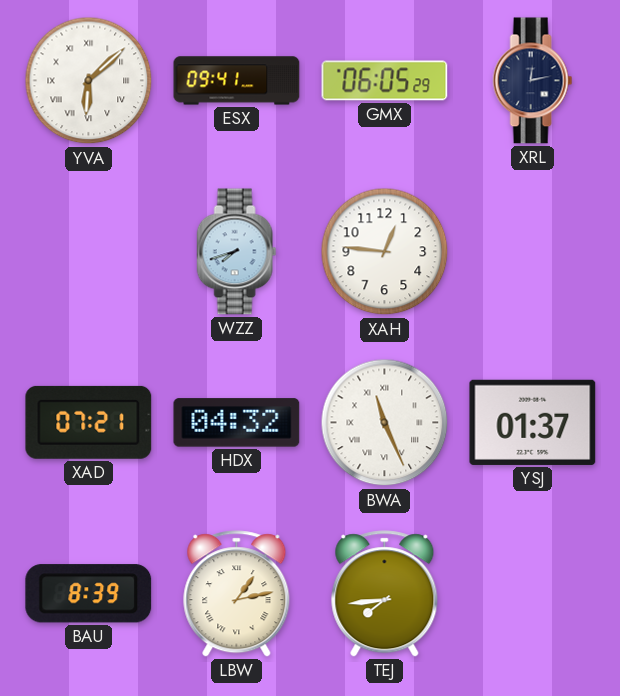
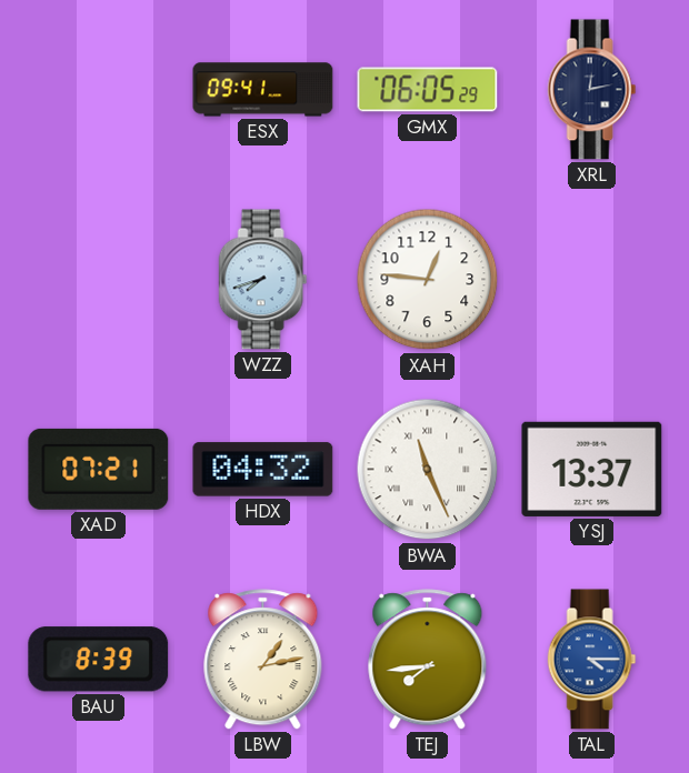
YVA: 6:08 -> none (89, 81)
YSJ: 01:37 -> 13:37 (592, 469)
TAL: none -> 4:15 (592, 660)
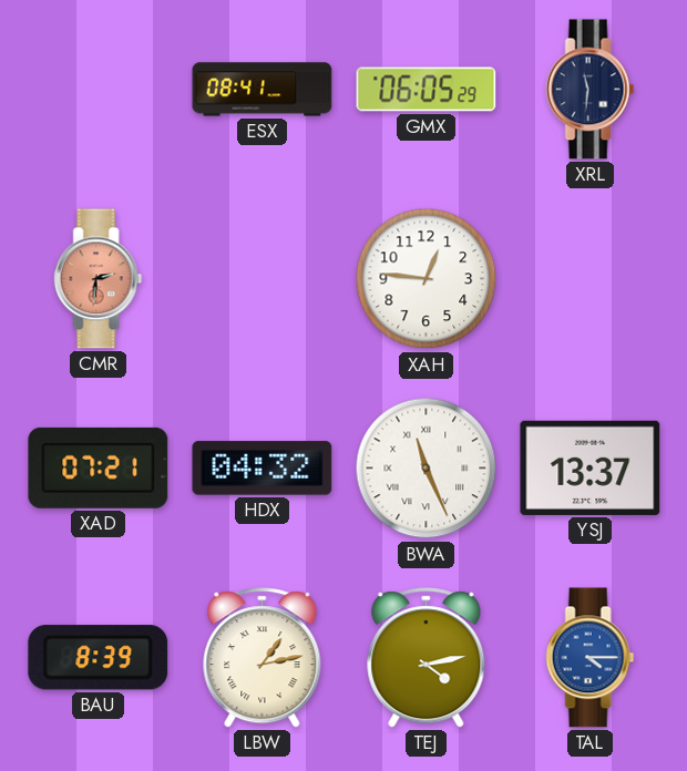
ESX: 09:41 -> 08:41 (263, 90)
XRL: 12:13 -> 11:31 (591, 90)
CMR: none -> 2:31 (99, 279)
WZZ: 7:42 -> none (263, 280)
TEJ: 7:44 -> 4:13 (427, 658)
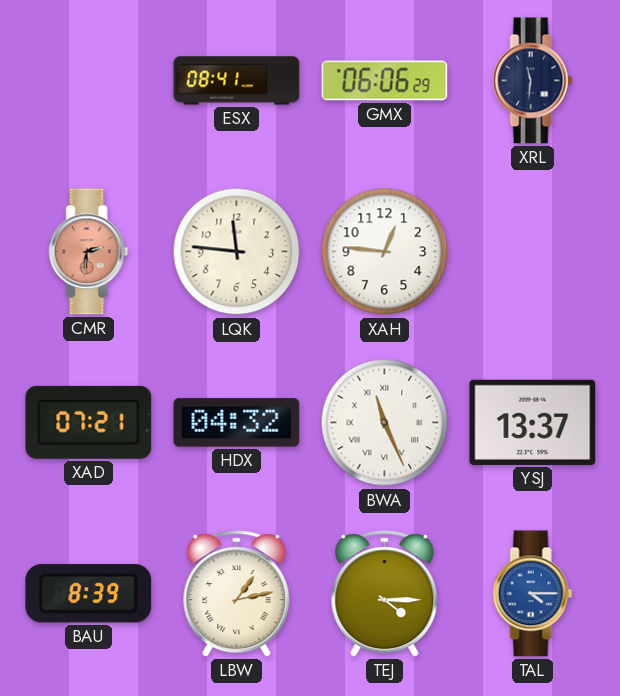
GMX: 06:05 -> 06:06 (385, 81)
LQK: none -> 11:46 (237, 252)
TEJ: 4:13 -> 4:15 (385, 594)
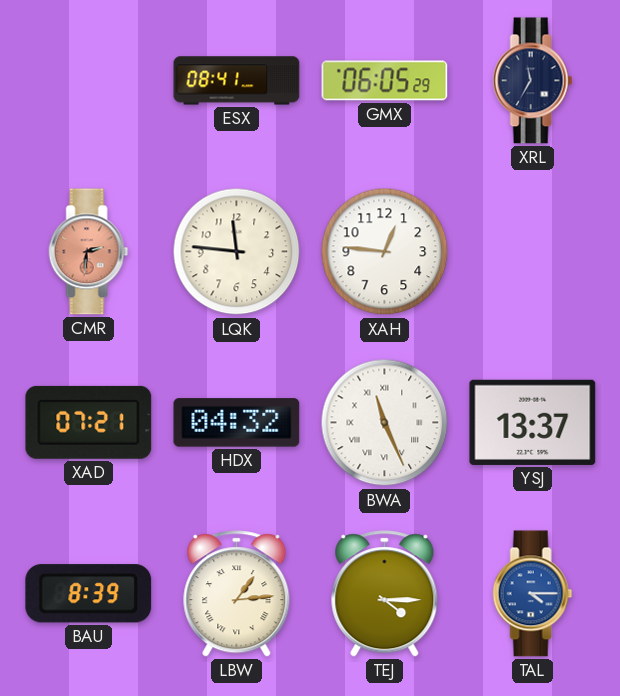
GMX: 06:06 -> 06:05 (385, 81)
XRL: 11:31 -> 11:35 (533, 81)
LBW: 1:13 -> 1:14 (237, 594)
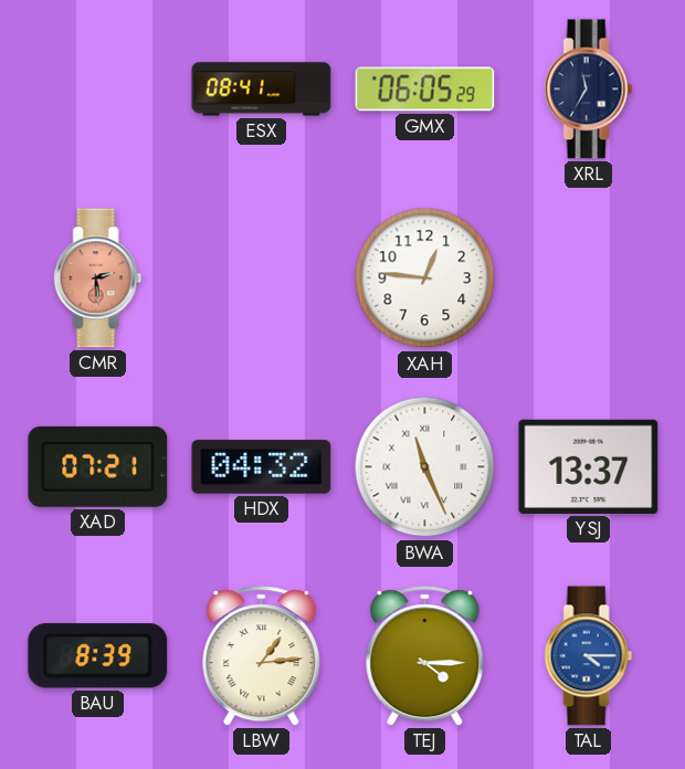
CMR: 2:31 -> 2:29 (98, 278)
LQK: 11:46 -> none (237, 252)
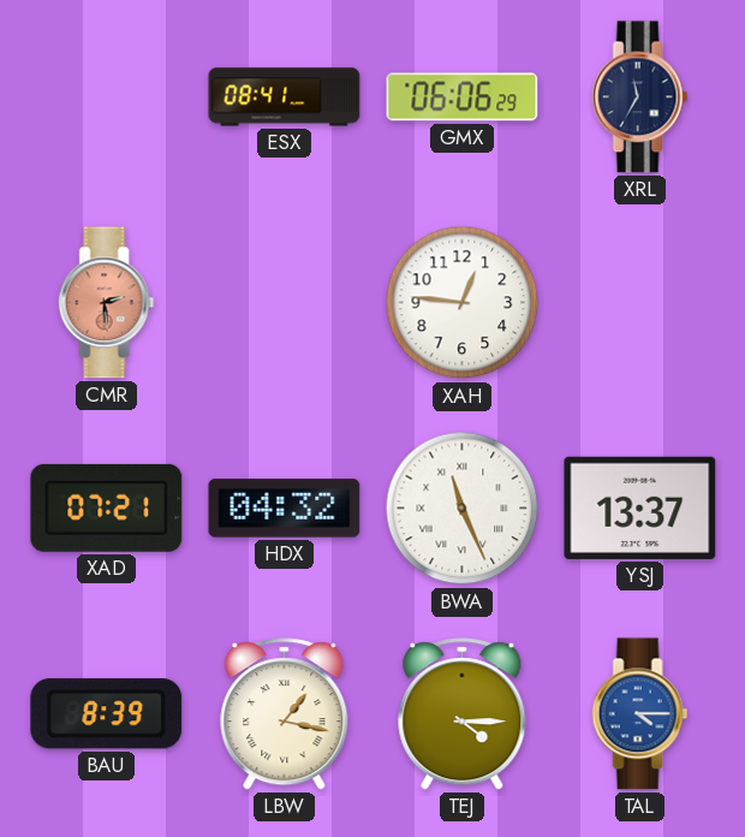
GMX: 06:05 -> 06:06 (463, 97)
LBW: 1:14 -> 1:17 (285, 714)
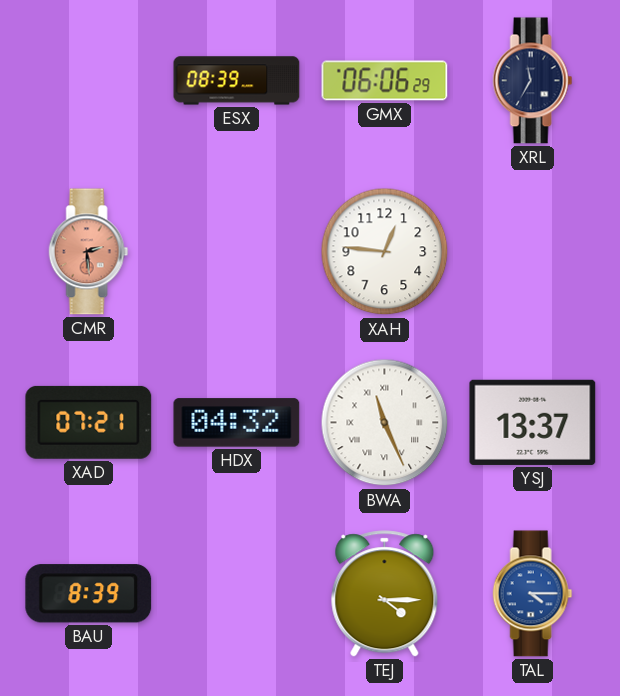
ESX: 08:41 -> 08:39 (237, 81)
LBW: 1:17 -> none (285, 714)
